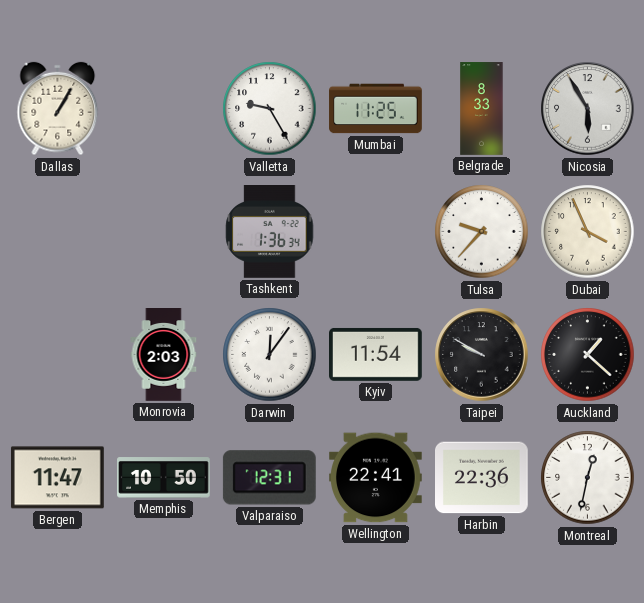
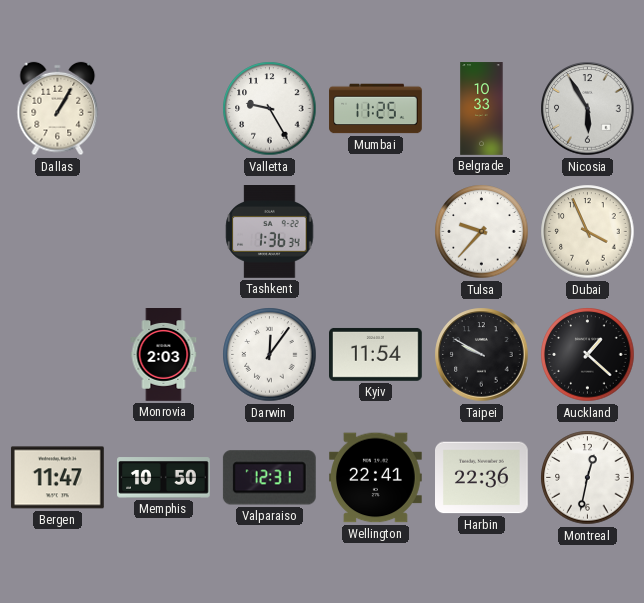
Belgrade: 8:33 -> 10:33 (482, 109)
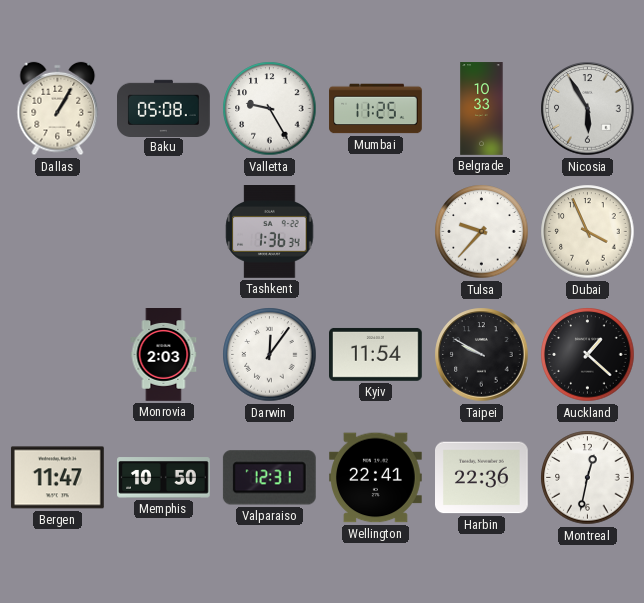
Baku: none -> 05:08 (164, 108)
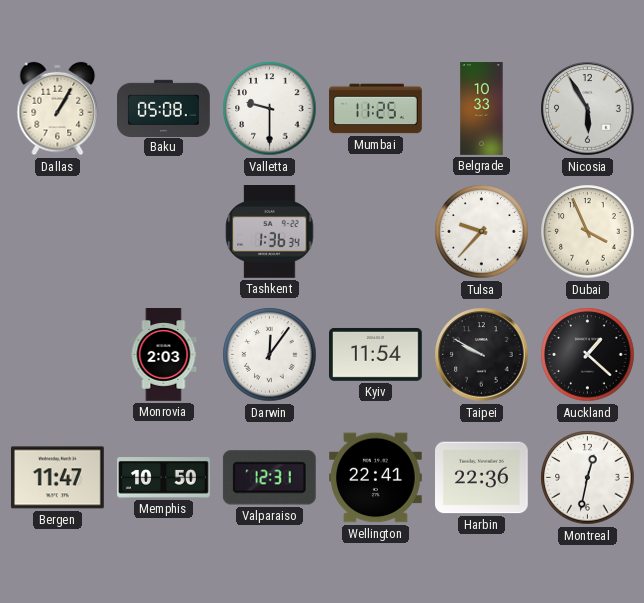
Valletta: 9:25 -> 9:30 (270, 109)
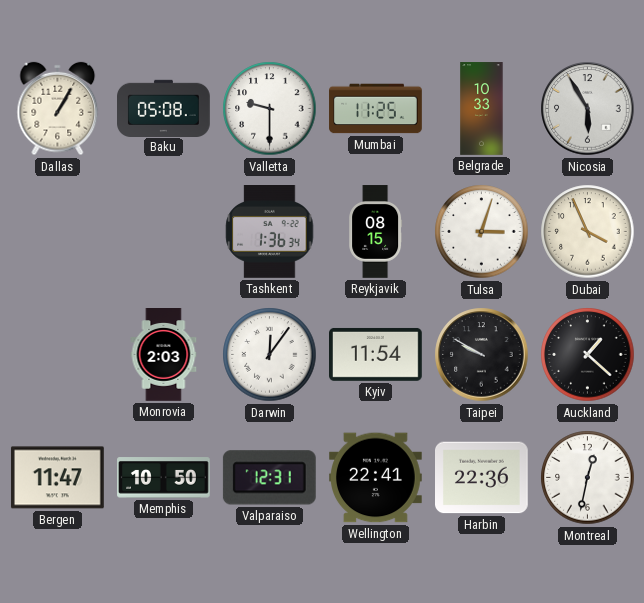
Reykjavik: none -> 08:15 (376, 232)
Tulsa: 9:37 -> 3:03 (482, 232)
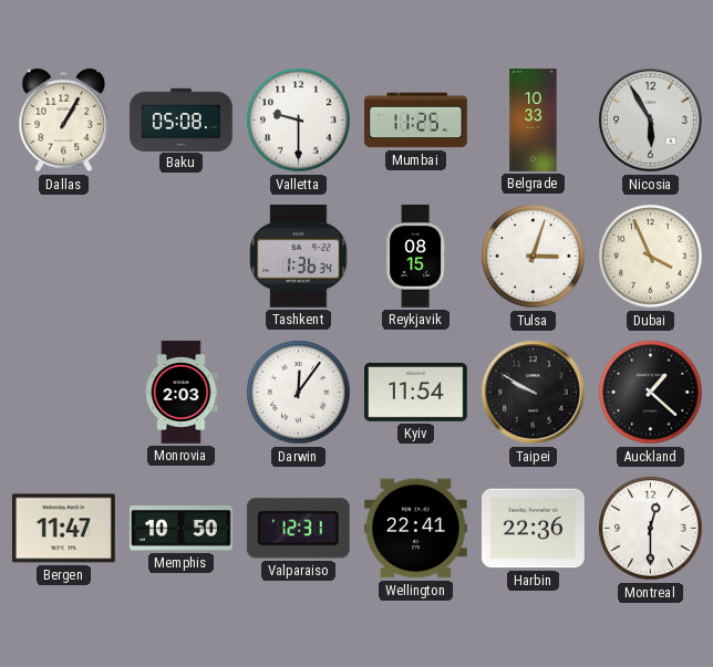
Montreal: 12:32 -> 12:30 (651, 529)
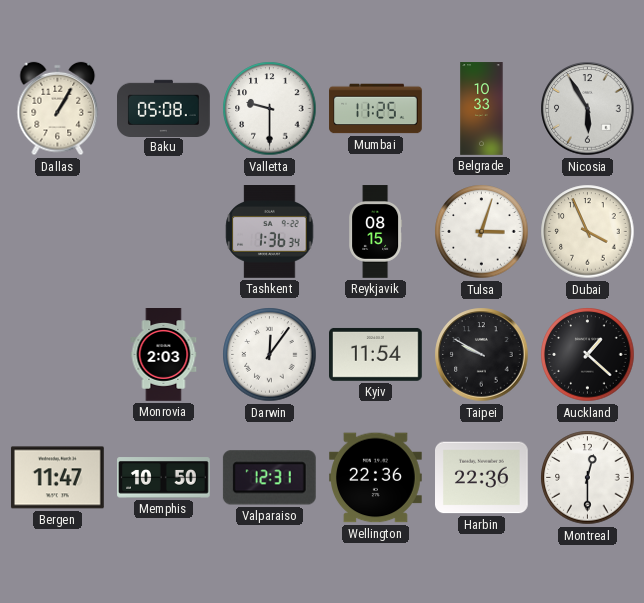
Wellington: 22:41 -> 22:36 (376, 478)
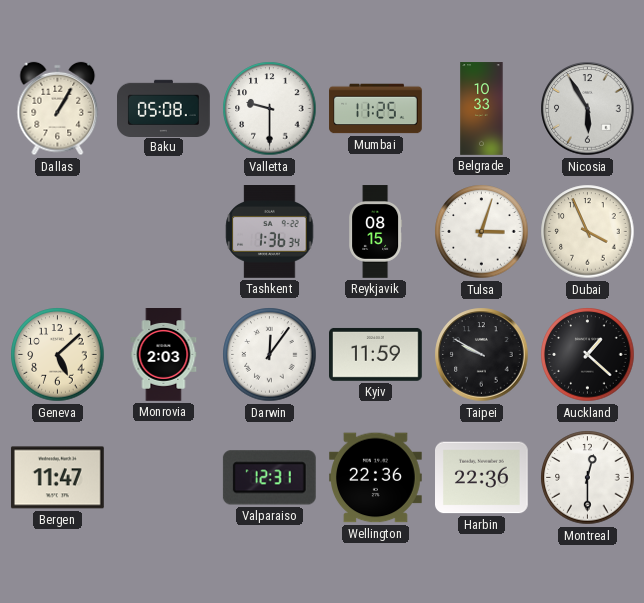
Geneva: none -> 5:08 (58, 355)
Kyiv: 11:54 -> 11:59 (376, 354)
Memphis: 10:50 -> none (164, 478)
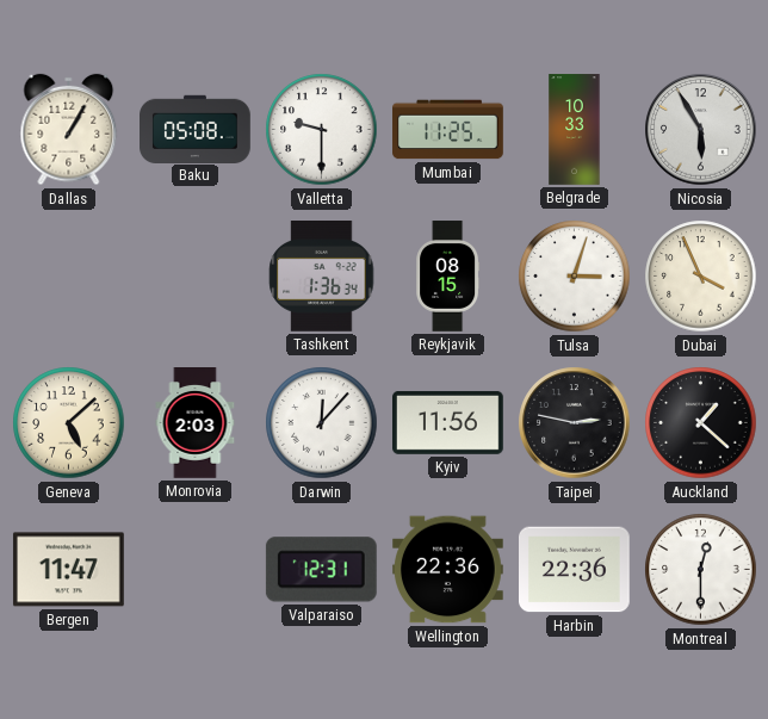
Darwin: 12:06 -> 12:07 (322, 423)
Kyiv: 11:59 -> 11:56 (448, 422)
Taipei: 9:50 -> 2:47 (575, 423)
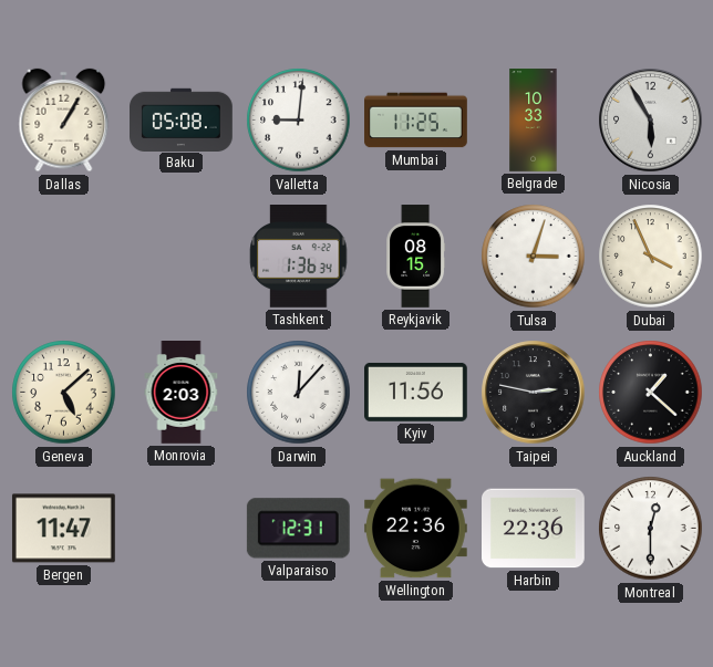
Valletta: 9:30 -> 9:01 (299, 121)
